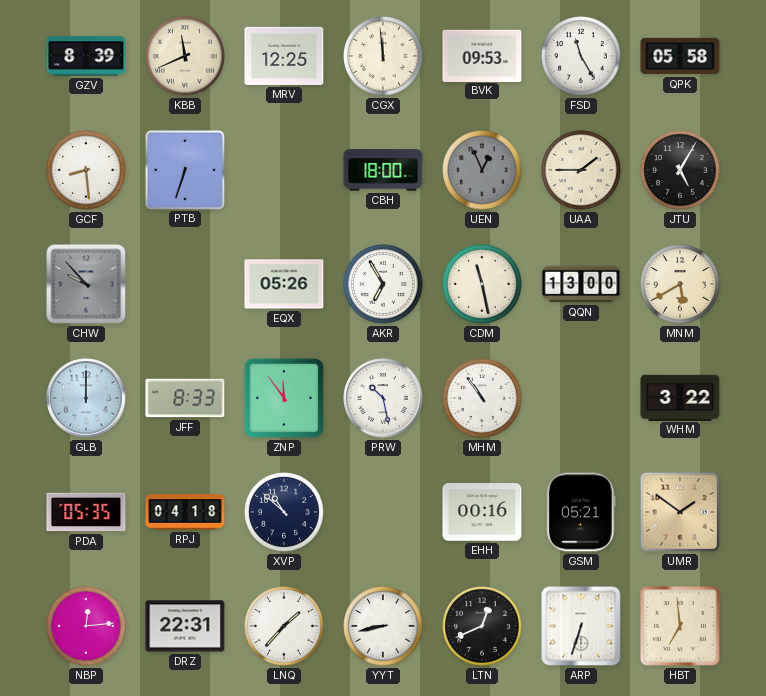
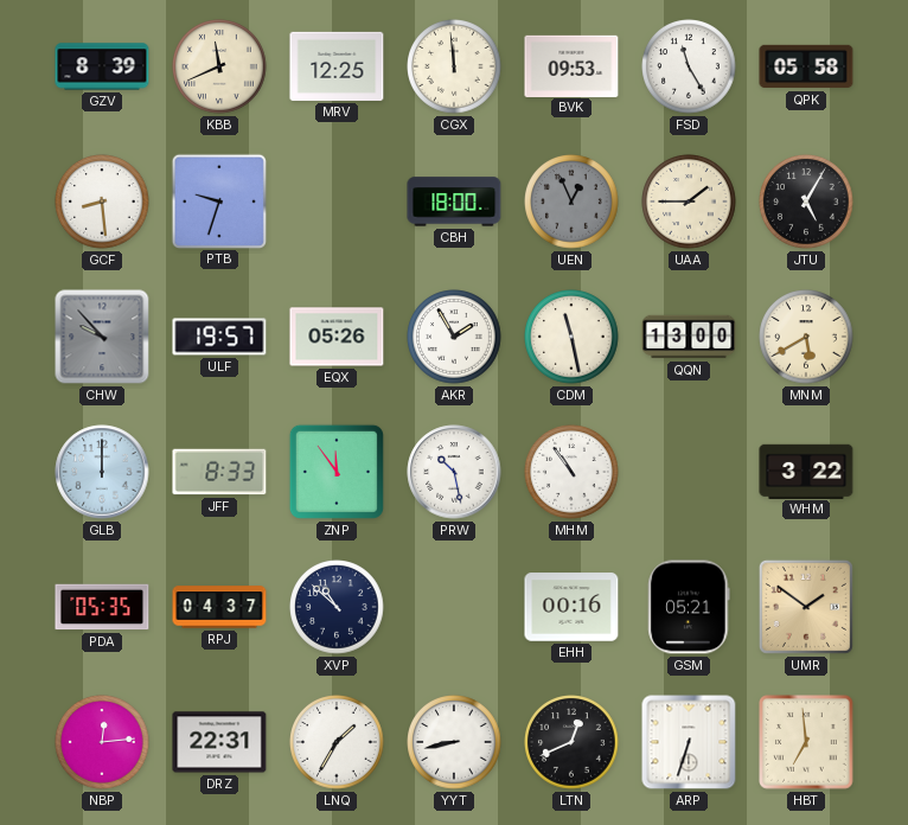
PTB: 6:33 -> 9:33 (218, 200)
ULF: none -> 19:57 (219, 337)
AKR: 6:55 -> 1:55 (454, 337)
RPJ: 04:18 -> 04:37 (219, 607)
LNQ: 1:37 -> 1:35 (337, 742)
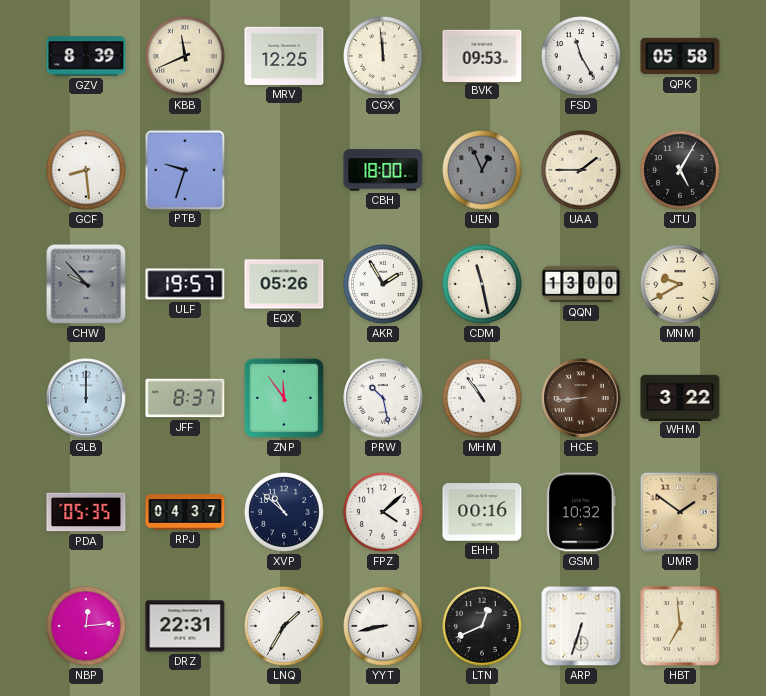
MNM: 5:40 -> 9:40 (680, 284)
JFF: 8:33 -> 8:37 (185, 398)
HCE: none -> 8:44 (581, 398)
FPZ: none -> 4:08 (383, 512)
GSM: 05:21 -> 10:32 (581, 512)
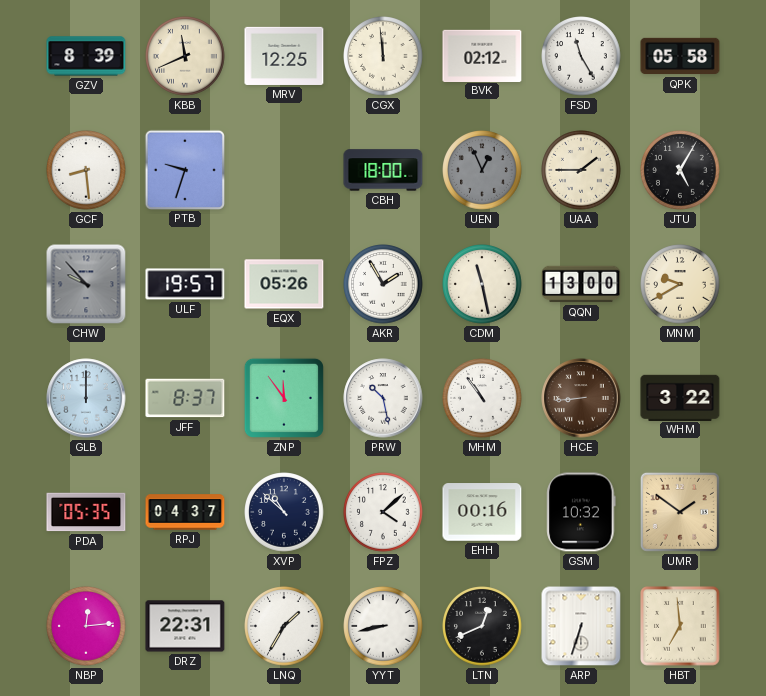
BVK: 09:53 -> 02:12 (482, 55)
